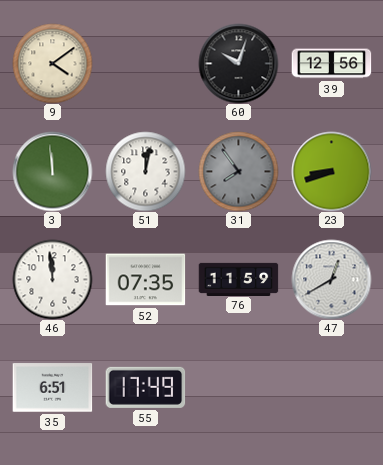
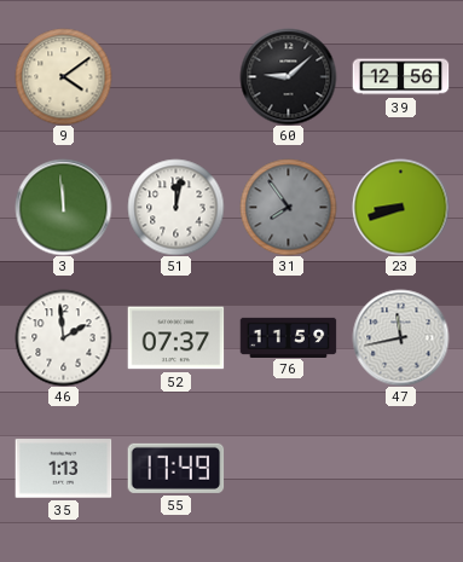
60: 10:03 -> 9:08 (288, 76)
46: 11:59 -> 1:59 (63, 337)
52: 07:35 -> 07:37 (175, 338)
47: 12:40 -> 11:43 (400, 337)
35: 6:51 -> 1:13 (63, 469)
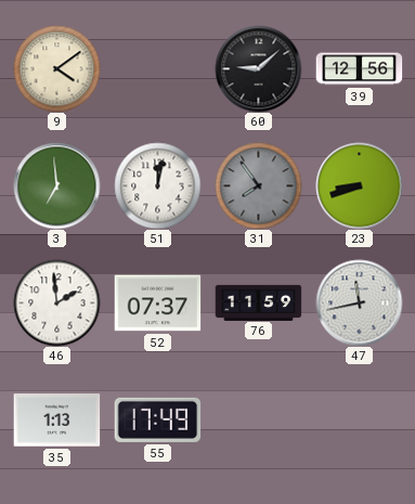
3: 11:59 -> 6:59 (56, 185)
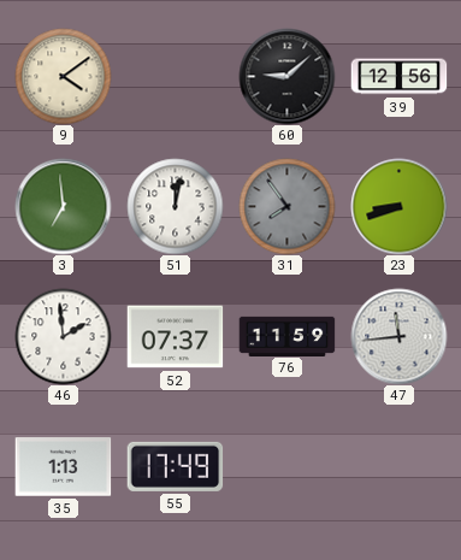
47: 11:43 -> 11:44 (398, 336)
